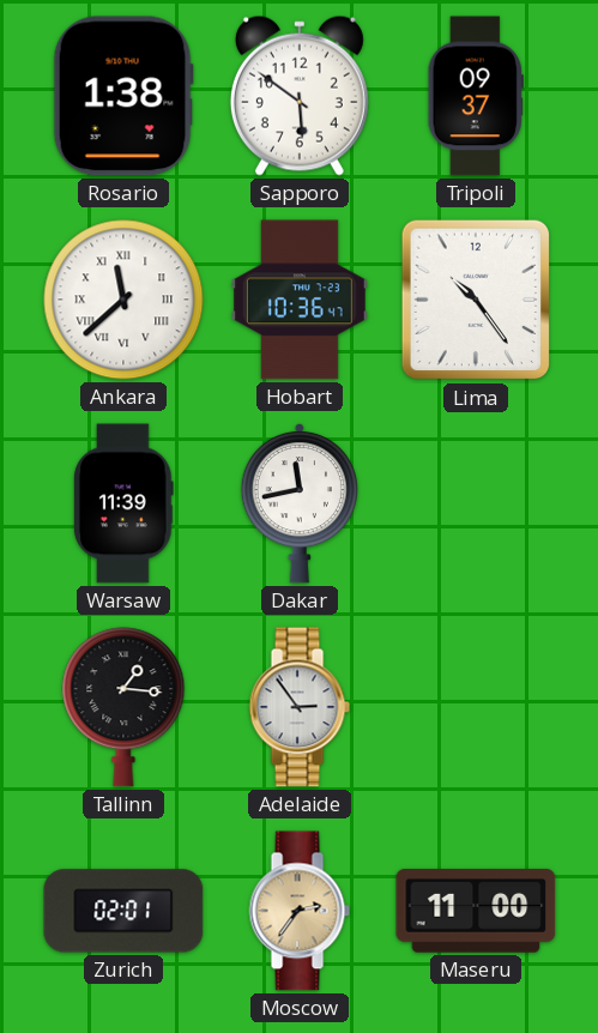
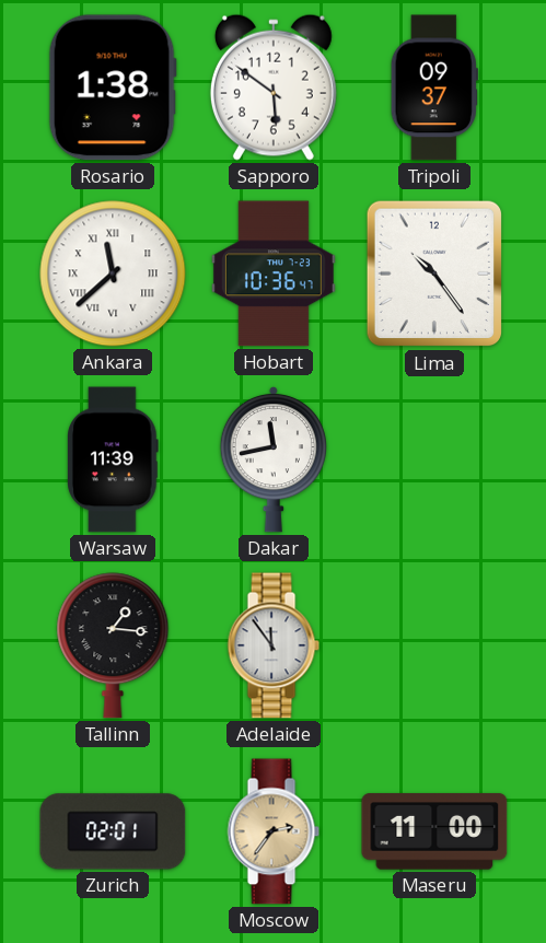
Adelaide: 2:54 -> 11:54 (274, 645)
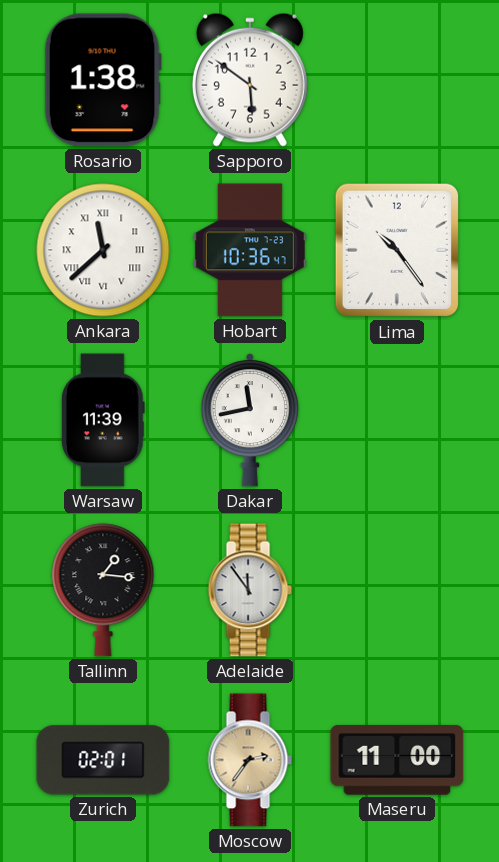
Tripoli: 09:37 -> none (434, 88)
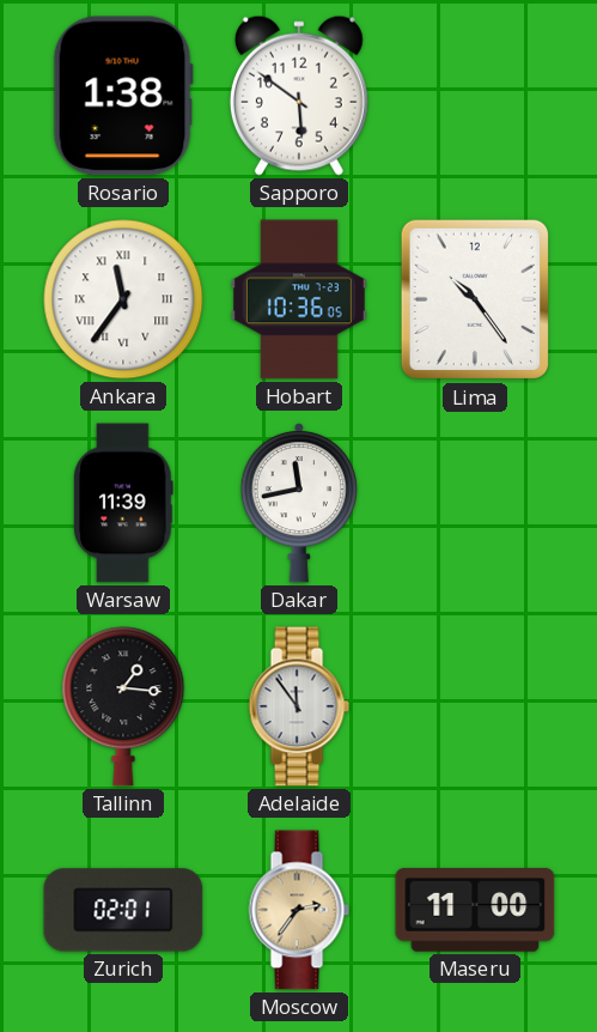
Ankara: 11:38 -> 11:36 (123, 299)
Hobart: 10:36:47 -> 10:36:05 (299, 299)
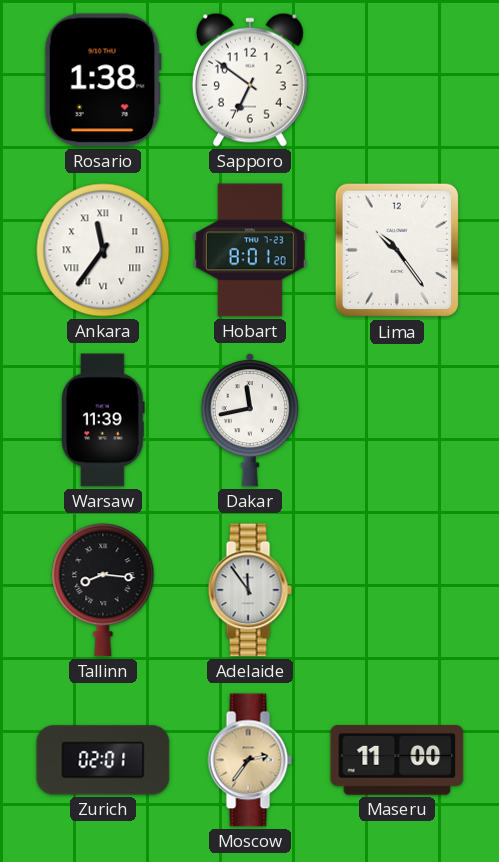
Sapporo: 5:51 -> 6:51 (250, 80)
Hobart: 10:36 -> 8:01 (250, 250)
Tallinn: 1:16 -> 8:16 (103, 590)
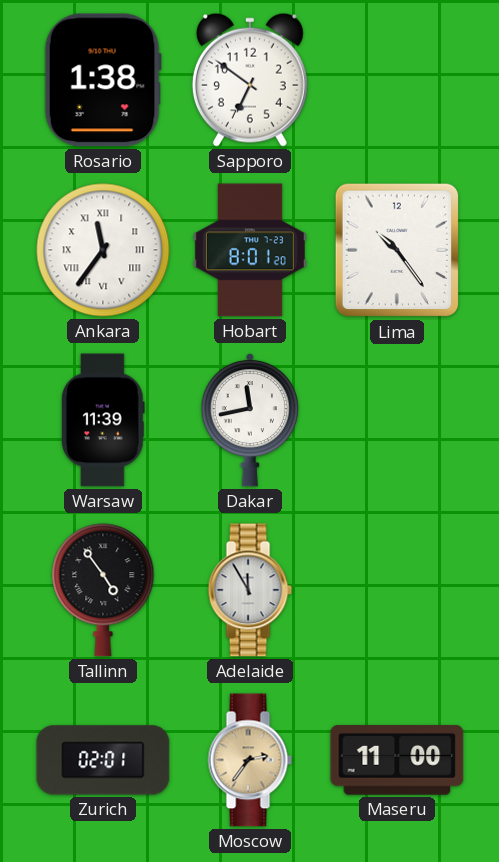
Tallinn: 8:16 -> 4:54 (103, 590)
Adelaide: 11:54 -> 11:55 (250, 590)
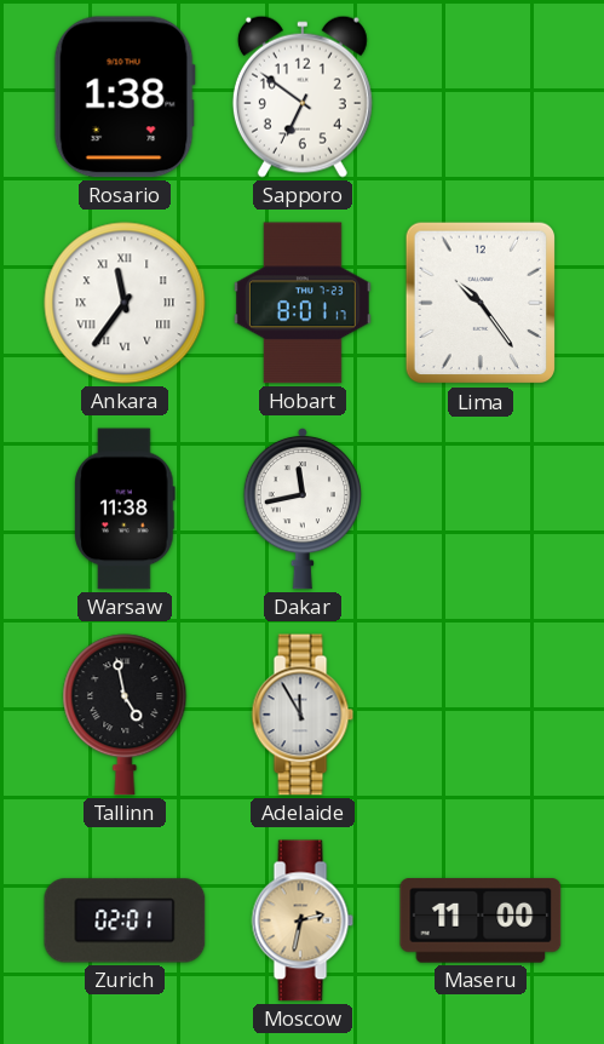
Hobart: 8:01:20 -> 8:01:17 (303, 303)
Warsaw: 11:39 -> 11:38 (126, 509)
Tallinn: 4:54 -> 4:58 (125, 715)
Moscow: 2:36 -> 2:32 (303, 920)
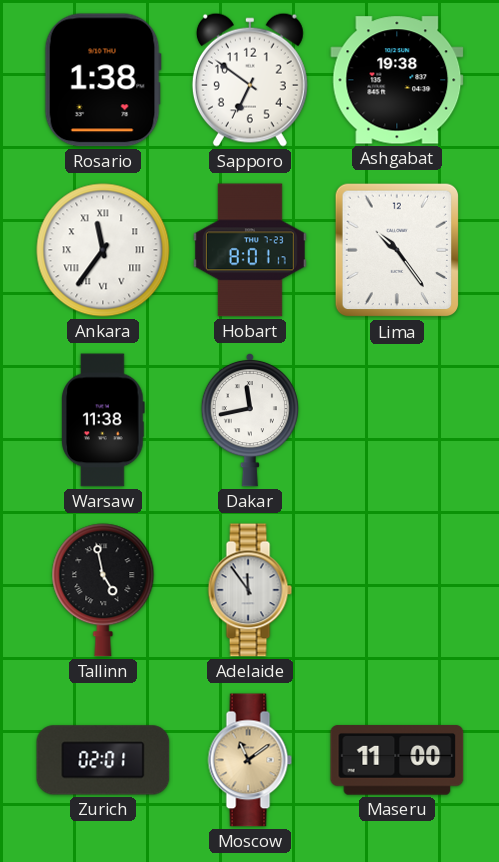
Ashgabat: none -> 19:38 (397, 80)
Adelaide: 11:55 -> 11:54 (250, 590)
Moscow: 2:32 -> 11:09 (250, 760)
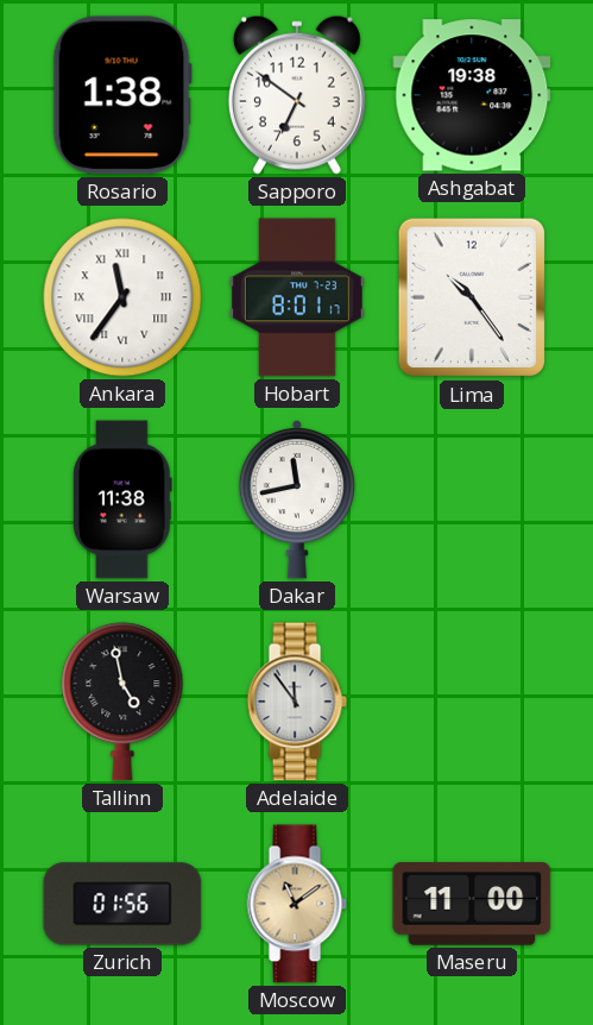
Zurich: 02:01 -> 01:56 (122, 904)
